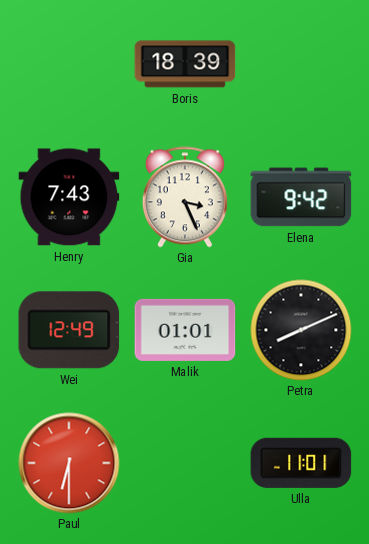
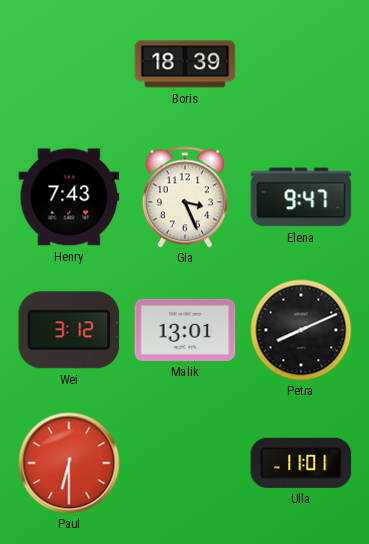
Elena: 9:42 -> 9:47 (301, 197)
Wei: 12:49 -> 3:12 (69, 330)
Malik: 01:01 -> 13:01 (185, 330)
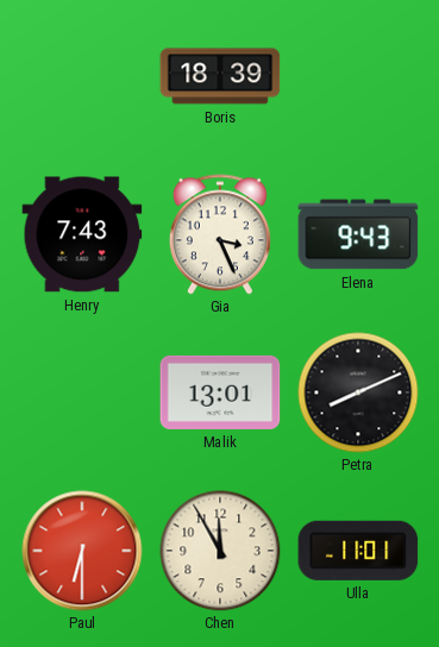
Elena: 9:47 -> 9:43 (358, 234)
Wei: 3:12 -> none (69, 330)
Chen: none -> 11:55 (220, 551)
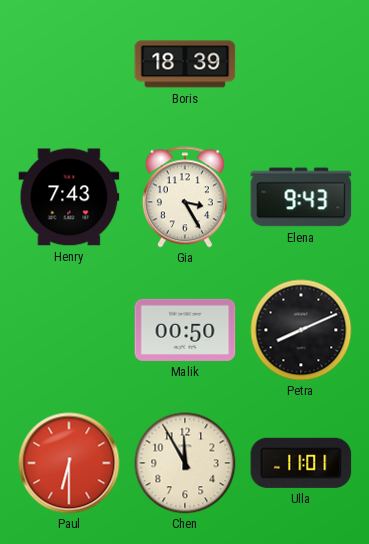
Gia: 3:26 -> 3:25 (185, 197)
Malik: 13:01 -> 00:50 (185, 330)
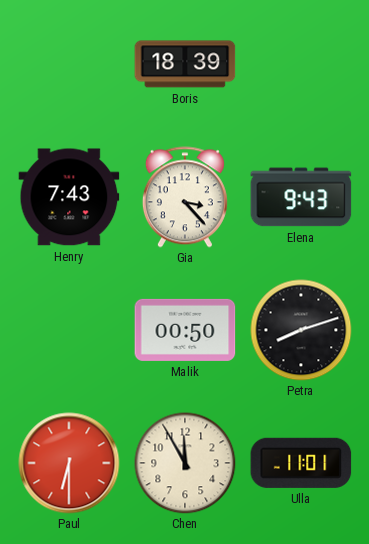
Gia: 3:25 -> 3:23 (185, 197)
Petra: 8:11 -> 8:12 (301, 330)
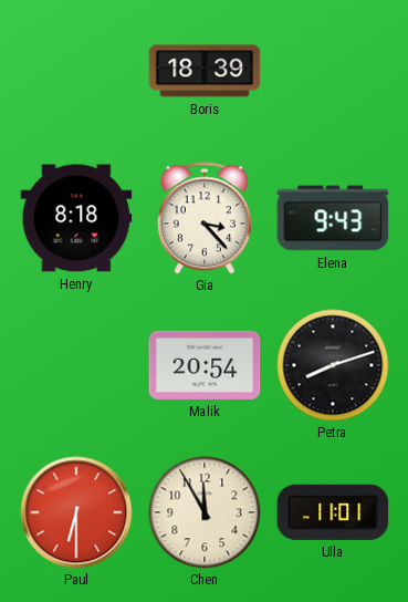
Henry: 7:43 -> 8:18 (76, 218)
Malik: 00:50 -> 20:54 (205, 365)
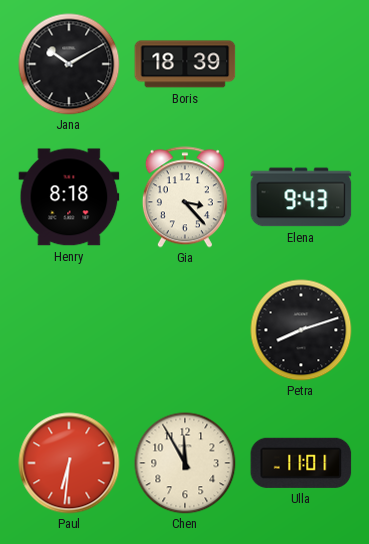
Jana: none -> 10:10 (69, 64)
Malik: 20:54 -> none (205, 365)
Paul: 6:30 -> 6:31 (69, 463)
